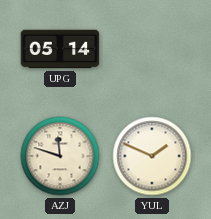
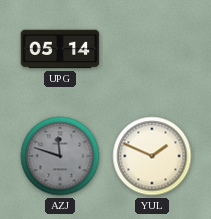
AZJ dial: cream -> grey (60, 156)
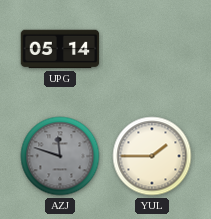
YUL: 1:49 -> 1:45 (152, 156)
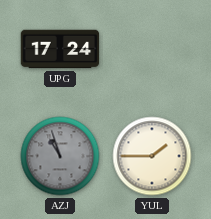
UPG: 05:14 -> 17:24 (60, 49)
AZJ: 11:48 -> 10:57 (60, 156)
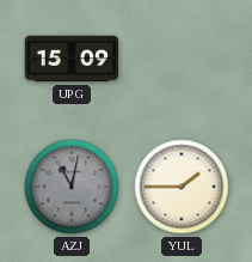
UPG: 17:24 -> 15:09 (72, 59)
AZJ: 10:57 -> 11:02 (72, 187)
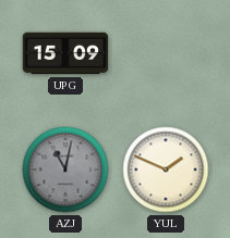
YUL: 1:45 -> 1:49 (166, 170)
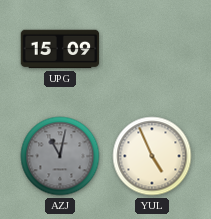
YUL: 1:49 -> 4:56 (152, 156)
